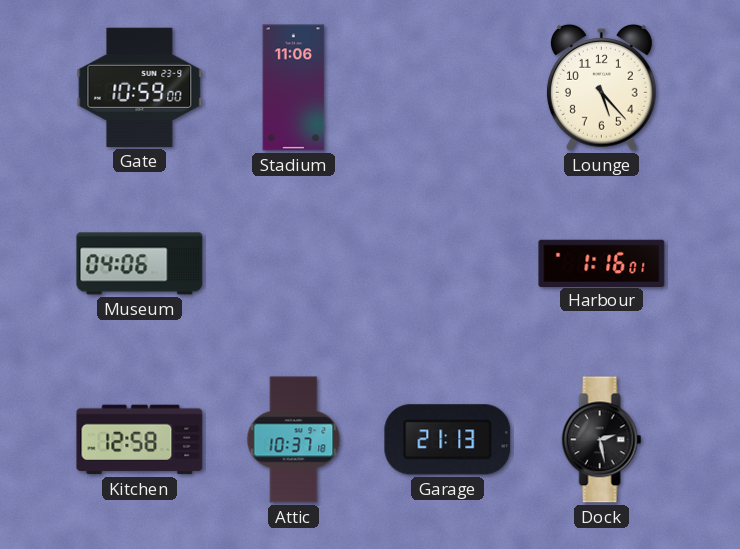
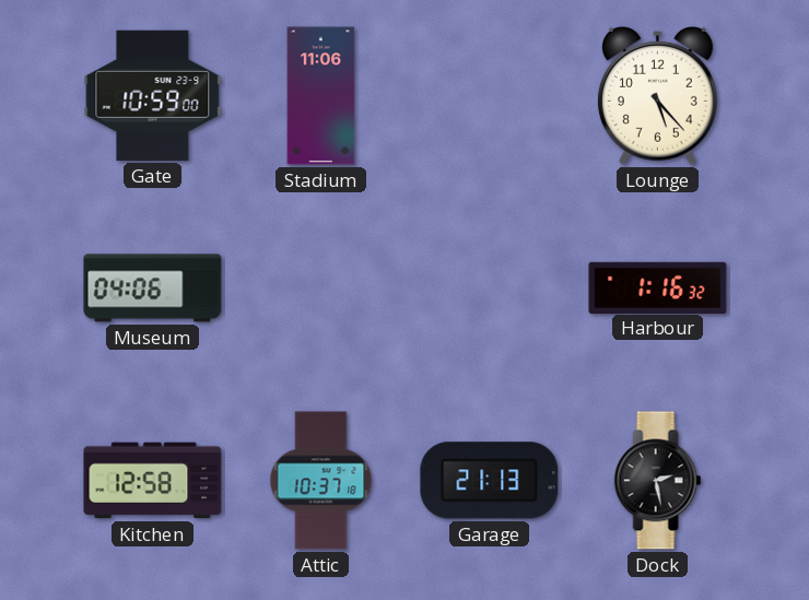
Harbour: 1:16:01 -> 1:16:32 (658, 287)
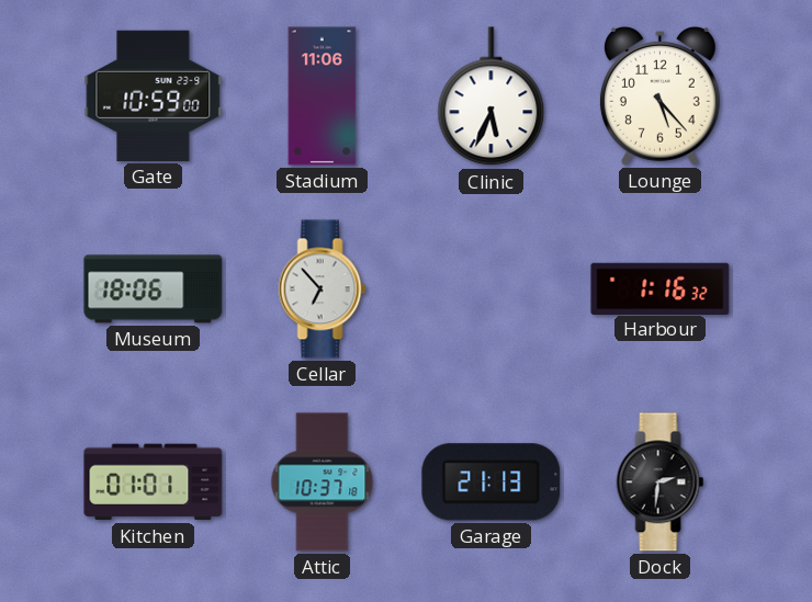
Clinic: none -> 5:34 (492, 96)
Museum: 04:06 -> 18:06 (154, 289)
Cellar: none -> 6:53 (323, 289)
Kitchen: 12:58 -> 01:01 (154, 482)
Dock: 2:28 -> 2:31 (661, 482)
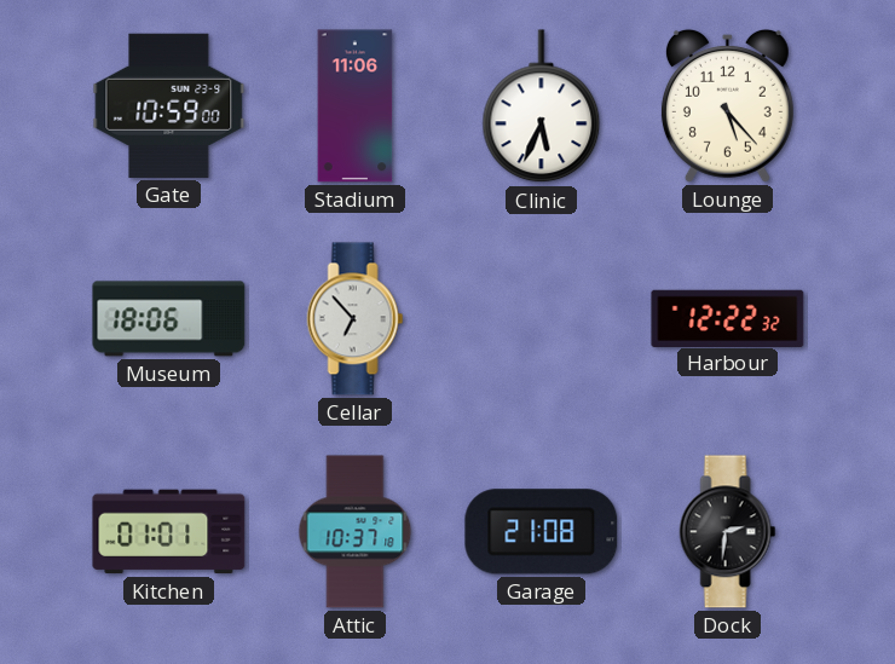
Harbour: 1:16 -> 12:22 (728, 318)
Garage: 21:13 -> 21:08 (542, 532)
